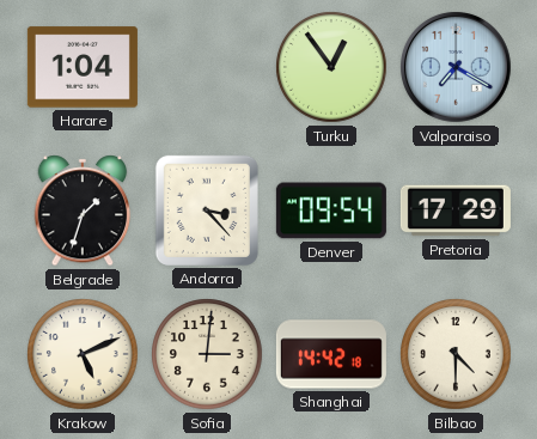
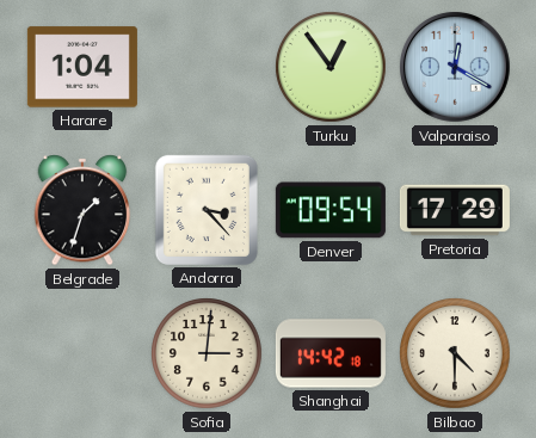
Valparaiso: 7:20 -> 12:20 (456, 68)
Krakow: 5:11 -> none (83, 354)
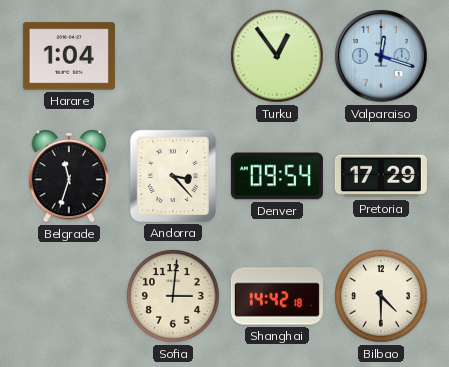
Valparaiso: 12:20 -> 12:18 (382, 57)
Belgrade: 1:33 -> 11:33 (69, 176)
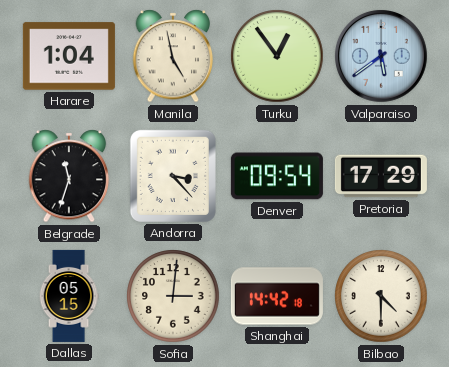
Manila: none -> 4:58 (173, 56)
Valparaiso: 12:18 -> 5:39 (382, 57)
Dallas: none -> 05:15 (69, 296)
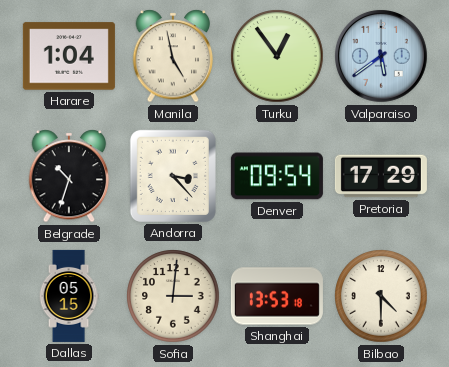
Belgrade: 11:33 -> 10:33 (69, 176)
Shanghai: 14:42 -> 13:53 (277, 296)
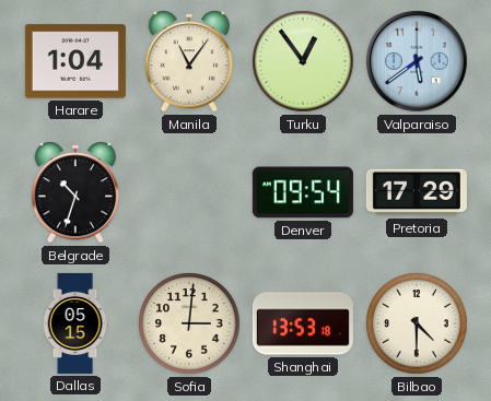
Manila: 4:58 -> 11:06 (189, 61)
Andorra: 3:23 -> none (173, 176)
